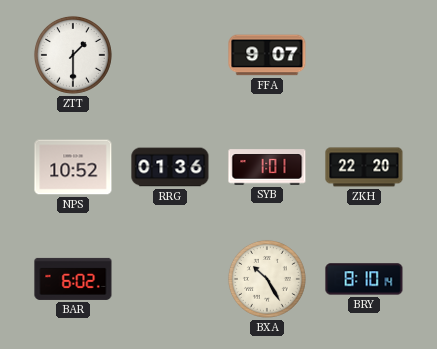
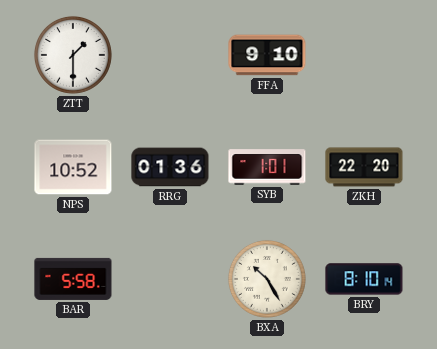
FFA: 9:07 -> 9:10 (267, 55)
BAR: 6:02 -> 5:58 (73, 279)
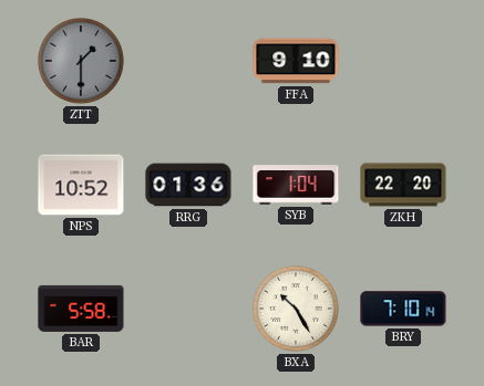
ZTT dial: white -> grey (81, 61)
SYB: 1:01 -> 1:04 (296, 185)
BRY: 8:10 -> 7:10 (403, 309)
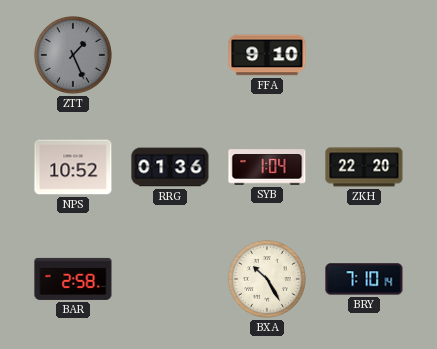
ZTT: 1:30 -> 1:26 (73, 55)
BAR: 5:58 -> 2:58 (73, 279)
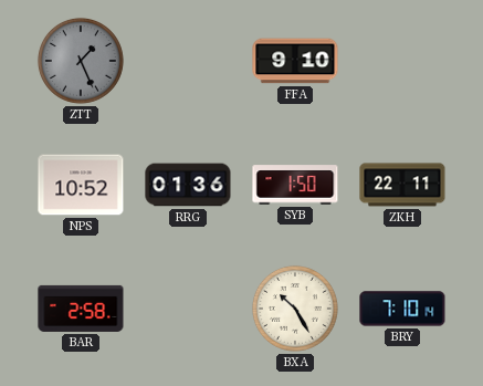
SYB: 1:04 -> 1:50 (295, 185)
ZKH: 22:20 -> 22:11 (402, 185)
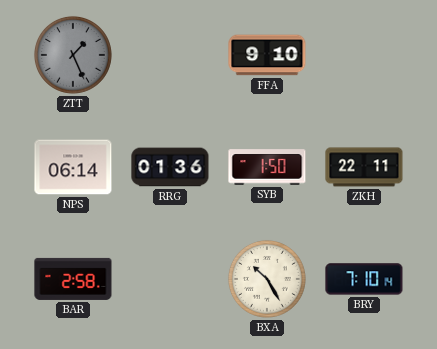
NPS: 10:52 -> 06:14 (73, 167)
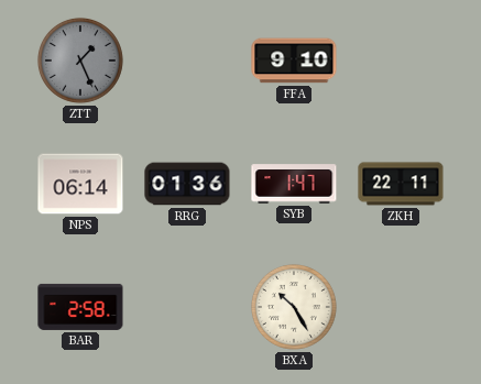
SYB: 1:50 -> 1:47 (294, 184)
BRY: 7:10 -> none (364, 279)
